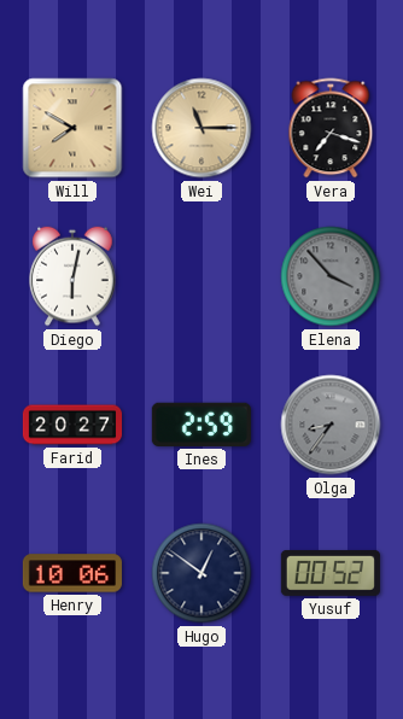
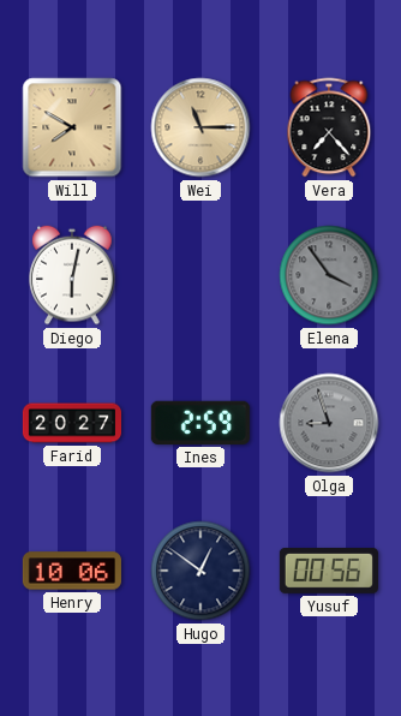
Vera: 7:18 -> 7:23 (329, 127)
Elena: 3:53 -> 3:54 (329, 275)
Olga: 8:36 -> 8:57 (329, 423)
Yusuf: 00:52 -> 00:56 (329, 572)
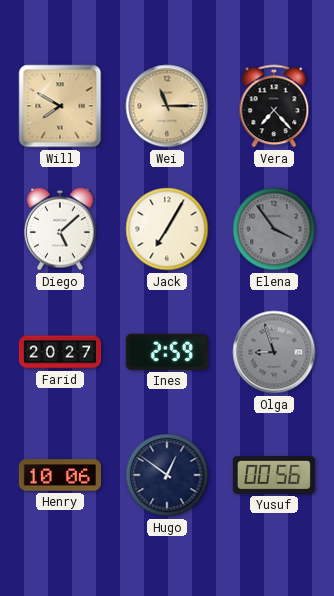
Diego: 6:02 -> 5:08 (60, 229)
Jack: none -> 7:05 (167, 229)
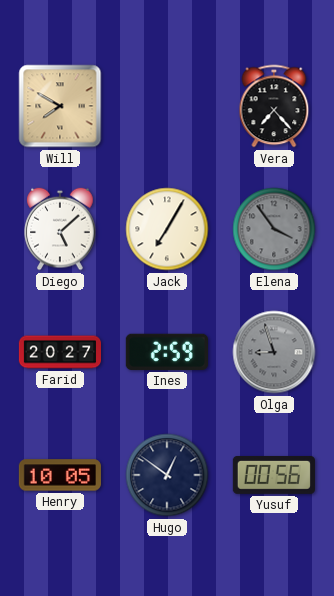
Wei: 11:15 -> none (167, 106)
Henry: 10:06 -> 10:05 (60, 475)
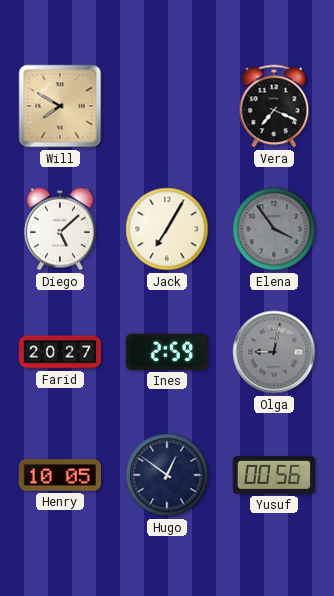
Vera: 7:23 -> 7:19 (274, 106)
Olga: 8:57 -> 9:02 (274, 352)
